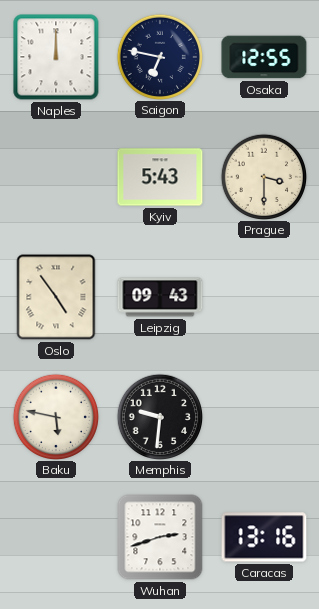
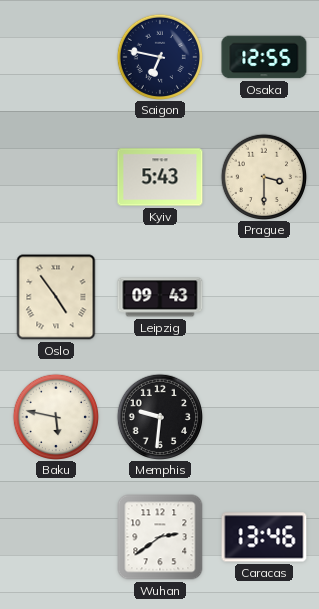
Naples: 12:00 -> none (56, 57)
Wuhan: 2:42 -> 2:39 (160, 537)
Caracas: 13:16 -> 13:46 (264, 537)
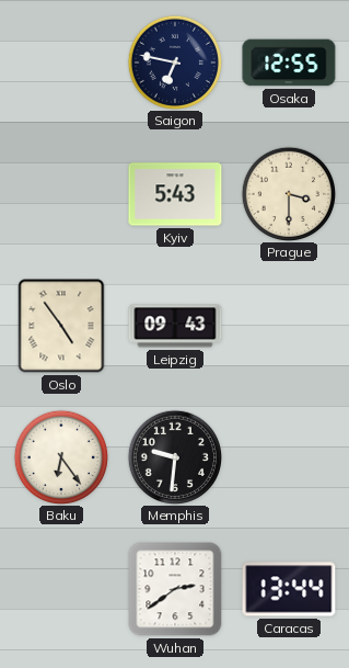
Baku: 5:47 -> 6:24 (60, 456)
Caracas: 13:46 -> 13:44 (289, 589)
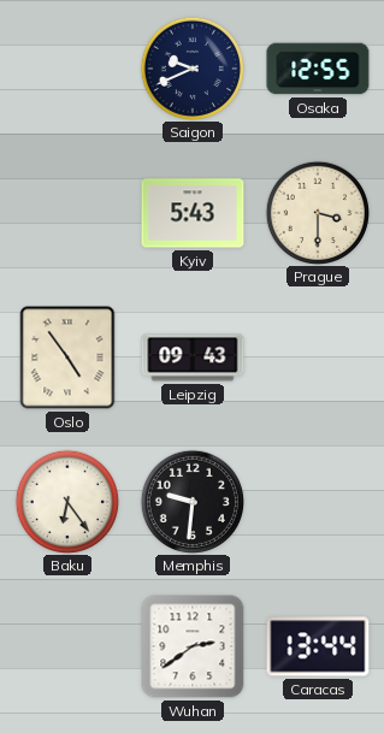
Saigon: 6:47 -> 9:41 (191, 67)
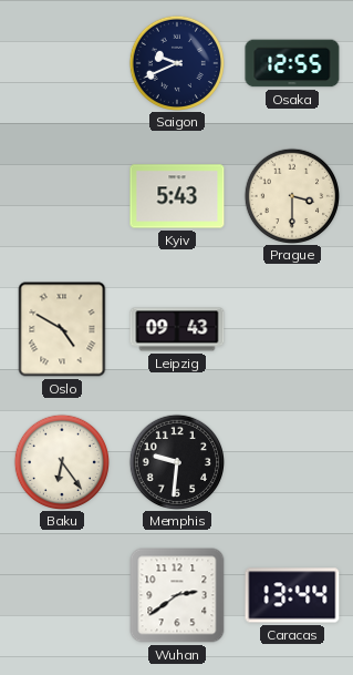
Oslo: 4:54 -> 4:50 (62, 329)
